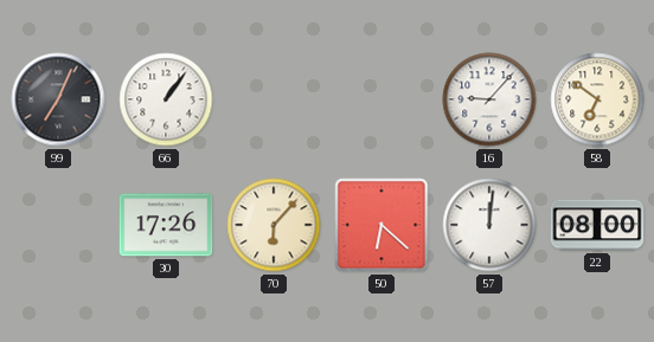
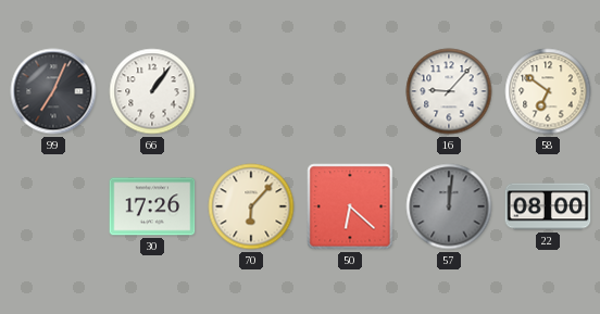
57 dial: white -> grey (449, 206)
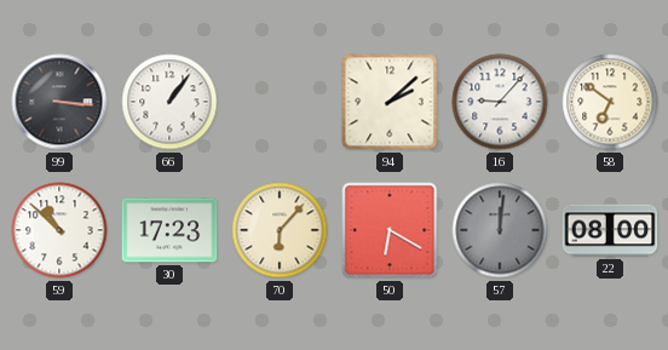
99: 7:04 -> 3:16 (59, 102)
94: none -> 2:08 (390, 102)
59: none -> 10:52 (59, 230)
30: 17:26 -> 17:23 (169, 230)
50: 6:22 -> 6:20 (390, 230)
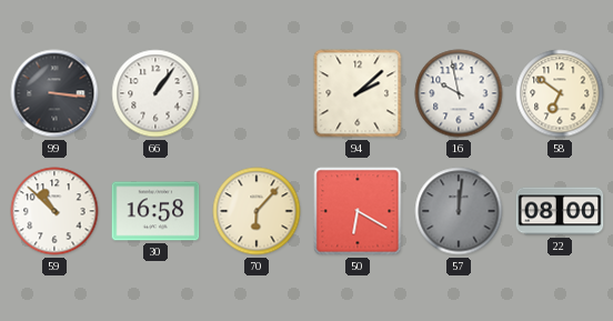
16: 9:07 -> 9:58 (459, 93)
30: 17:23 -> 16:58 (155, 211)
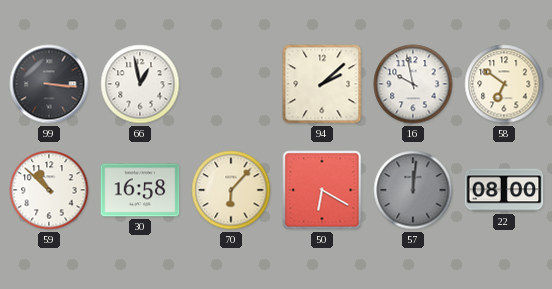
66: 1:06 -> 12:58 (140, 84)
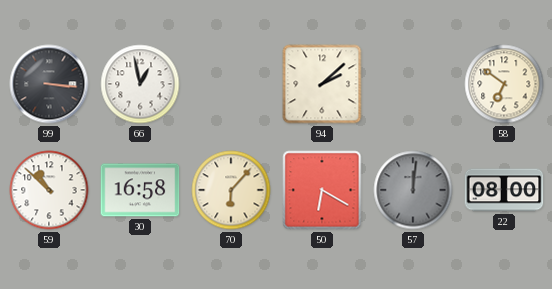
16: 9:58 -> none (413, 84)
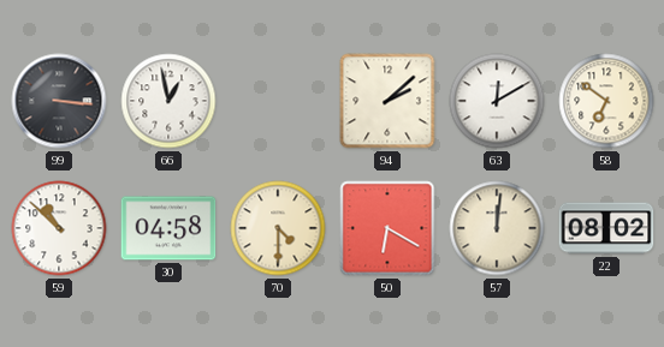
63: none -> 12:10 (497, 101)
30: 16:58 -> 04:58 (168, 228)
70: 6:07 -> 4:30 (278, 228)
57 dial: grey -> cream (497, 228)
22: 08:00 -> 08:02 (606, 228)
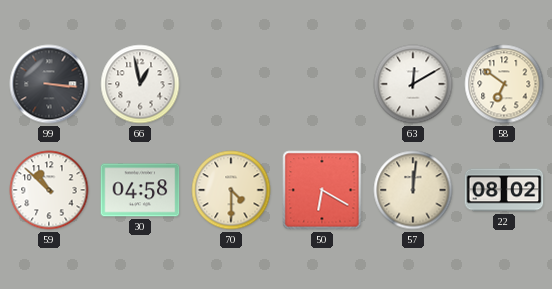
94: 2:08 -> none (387, 101)
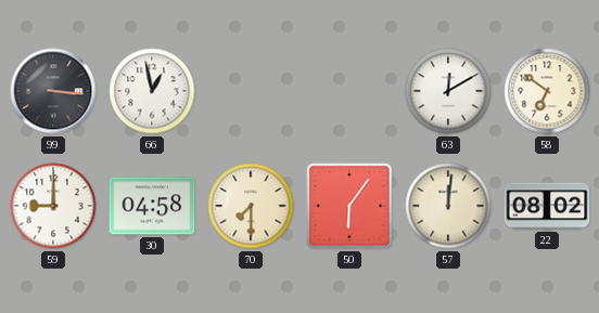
59: 10:52 -> 9:00 (53, 206)
70: 4:30 -> 7:30 (251, 206)
50: 6:20 -> 6:06 (349, 206)
